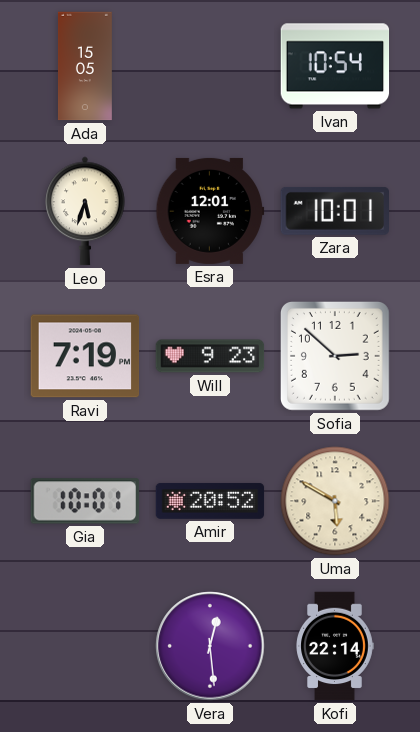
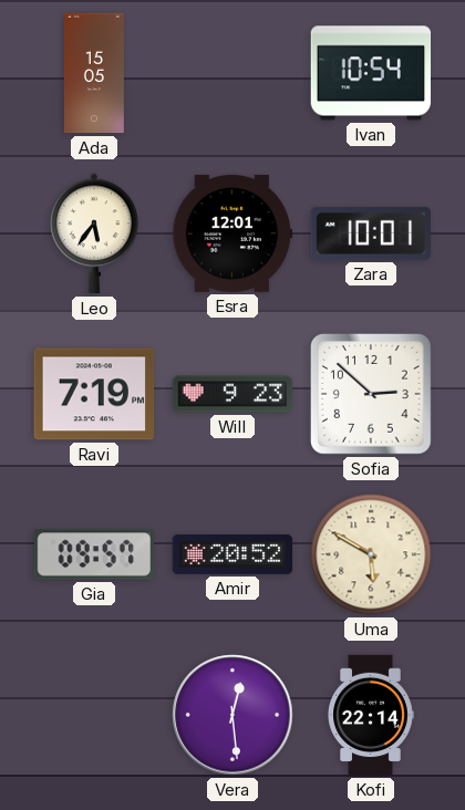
Leo: 5:33 -> 5:36 (94, 233)
Gia: 10:01 -> 09:57 (94, 554)
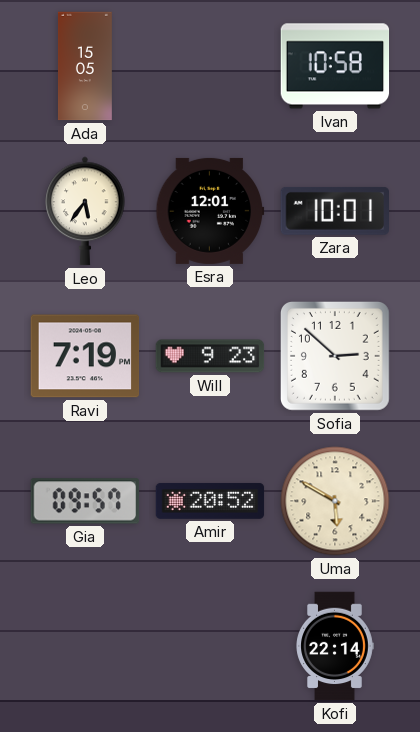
Ivan: 10:54 -> 10:58 (335, 66)
Vera: 12:29 -> none (232, 715)
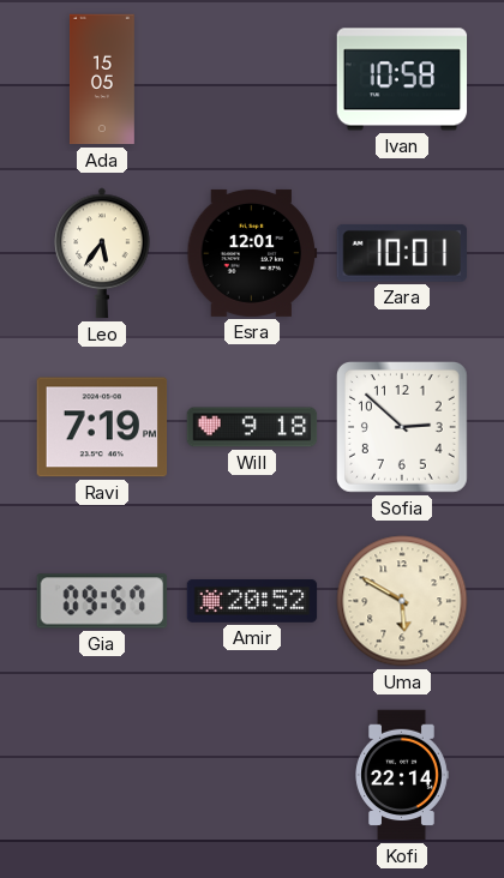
Will: 9:23 -> 9:18 (252, 427)
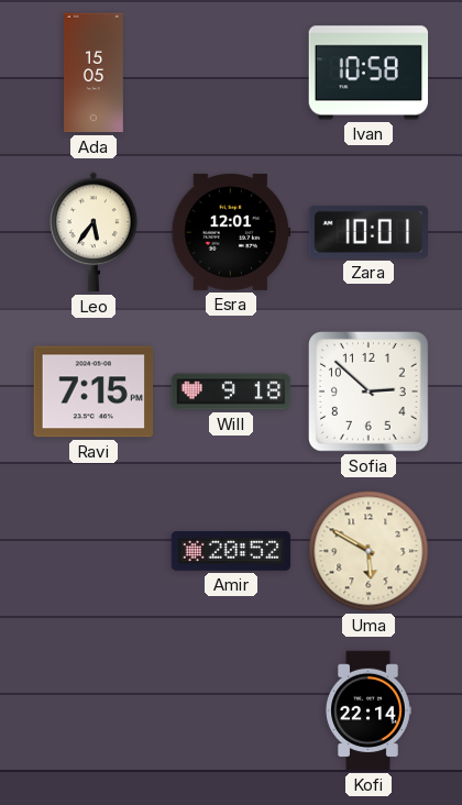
Ravi: 7:19 -> 7:15 (94, 392)
Gia: 09:57 -> none (102, 601)
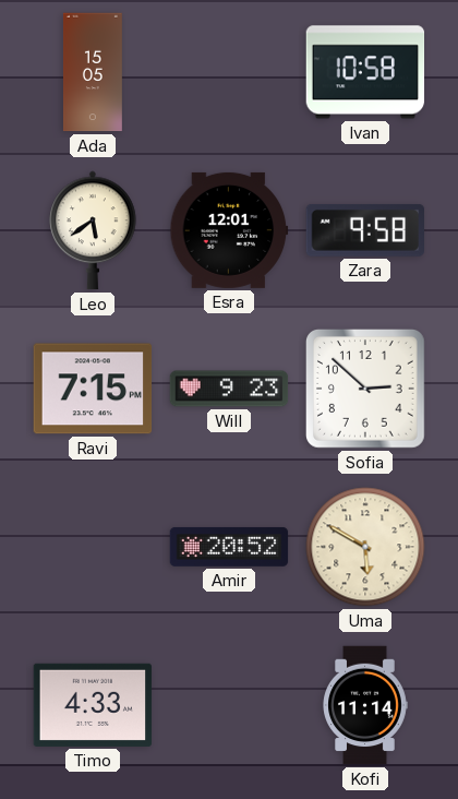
Leo: 5:36 -> 5:39 (93, 230)
Zara: 10:01 -> 9:58 (365, 230)
Will: 9:18 -> 9:23 (229, 389)
Timo: none -> 4:33 (93, 705)
Kofi: 22:14 -> 11:14 (365, 705)
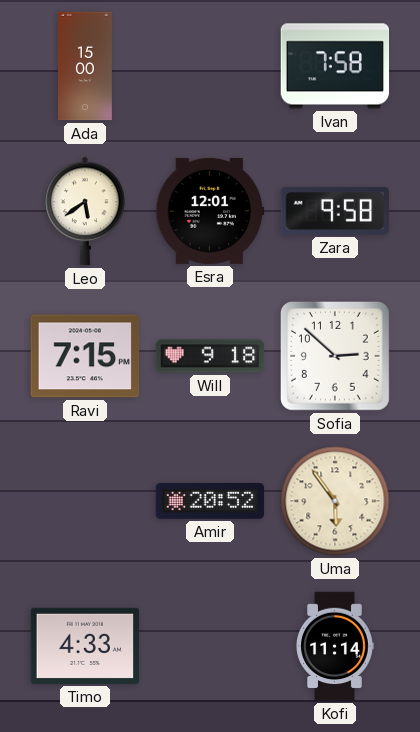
Ada: 15:05 -> 15:00 (85, 66)
Ivan: 10:58 -> 7:58 (335, 66)
Will: 9:23 -> 9:18 (210, 356)
Uma: 5:50 -> 5:54 (335, 501)
